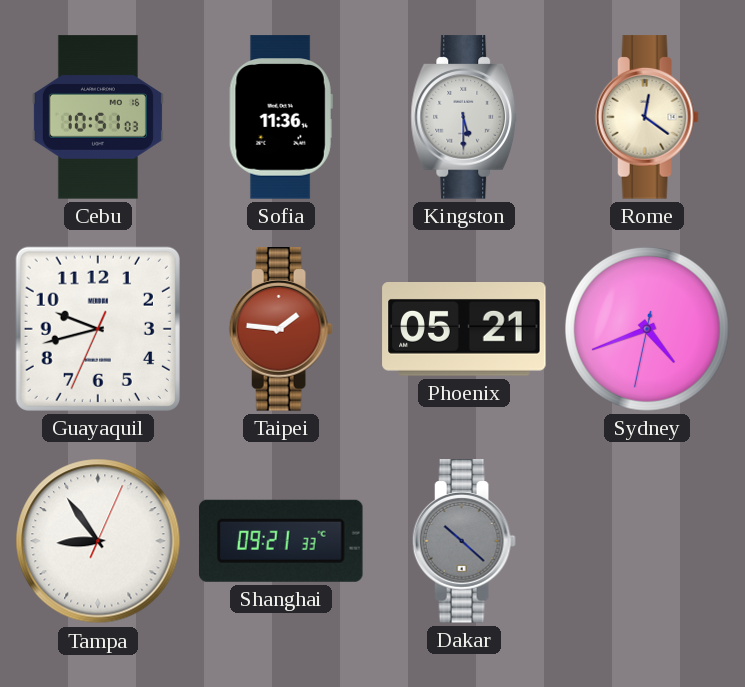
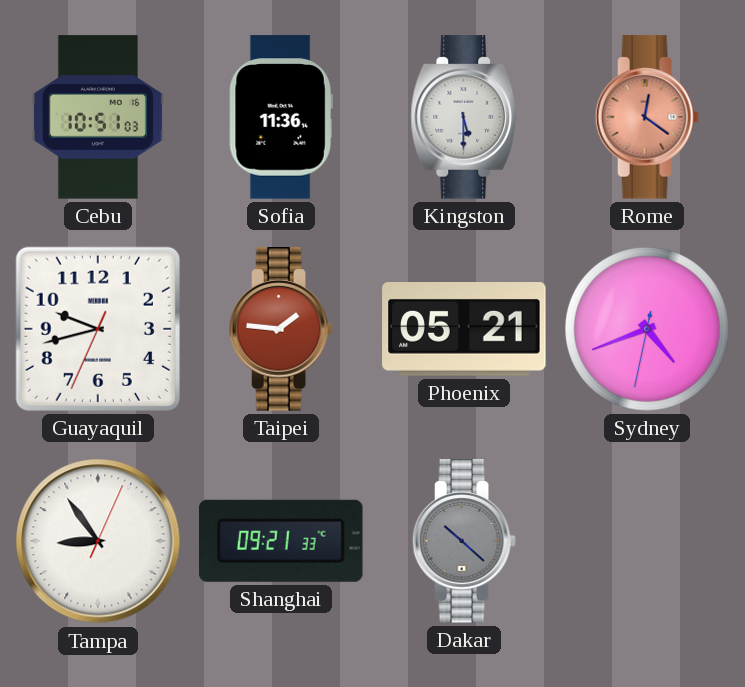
Rome dial: cream -> salmon (647, 117)
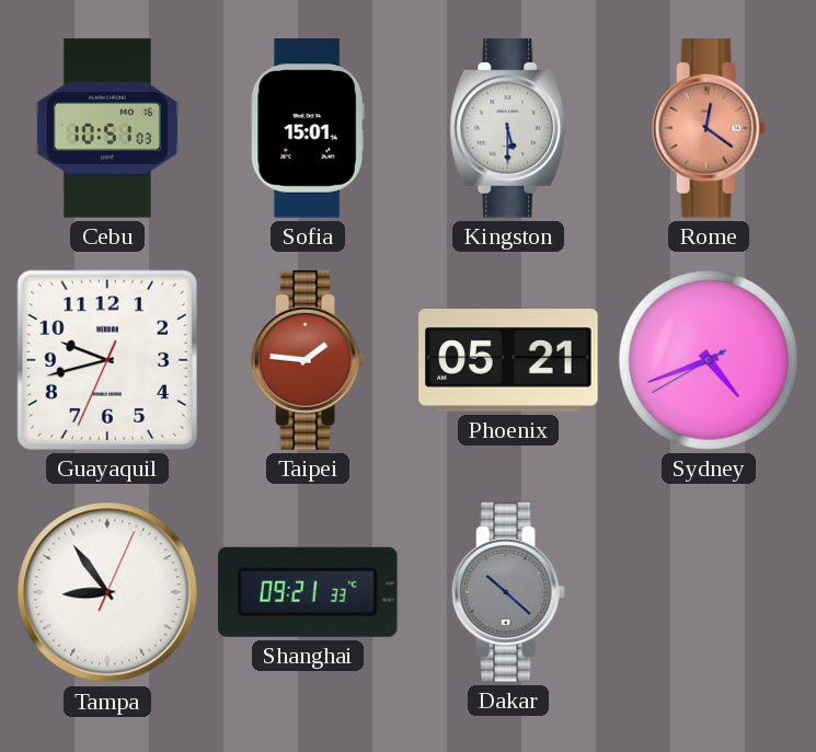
Sofia: 11:36 -> 15:01 (308, 128)
Sydney: 4:41:32 -> 4:41:40 (709, 360)
